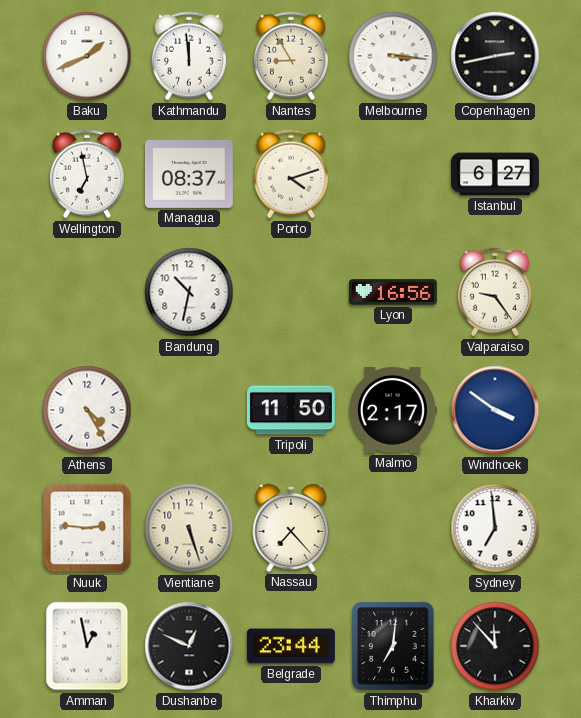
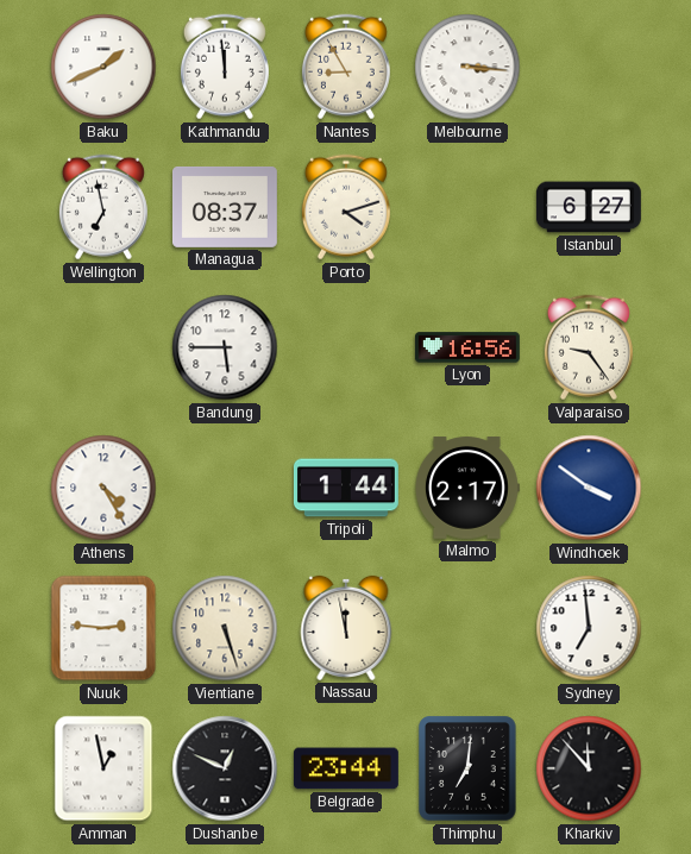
Copenhagen: 2:43 -> none (495, 56)
Bandung: 10:32 -> 5:45 (225, 347)
Tripoli: 11:50 -> 1:44 (346, 488)
Nassau: 7:23 -> 11:58 (346, 628)
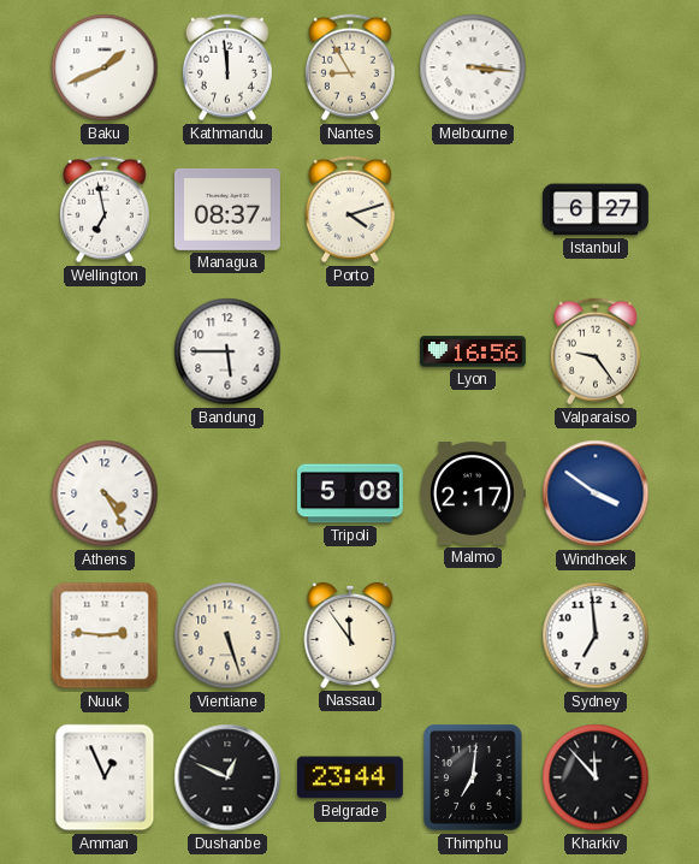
Tripoli: 1:44 -> 5:08 (350, 493)
Nassau: 11:58 -> 11:54 (350, 635)
Amman: 12:58 -> 12:56 (105, 777)
